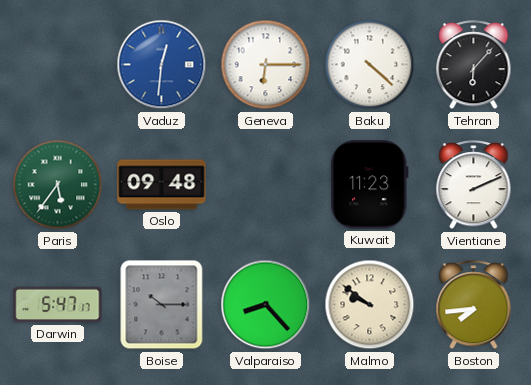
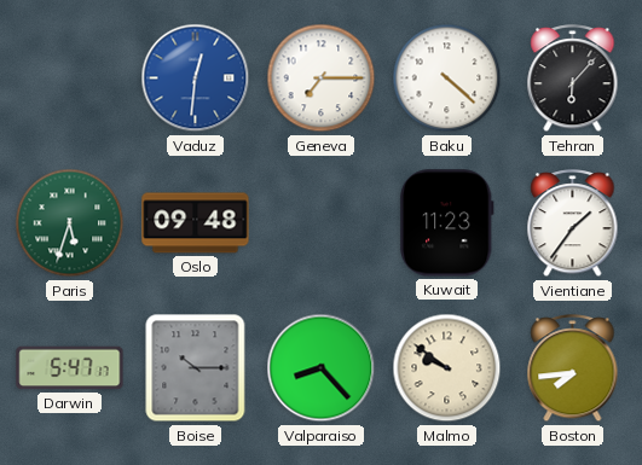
Geneva: 6:15 -> 7:15 (322, 79)
Paris: 5:36 -> 5:33 (70, 223)
Vientiane: 2:11 -> 1:36 (573, 223)
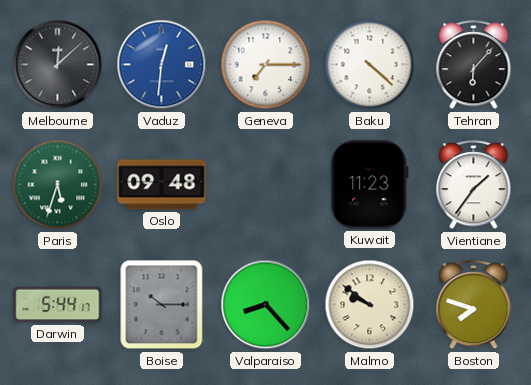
Melbourne: none -> 12:08 (58, 65)
Darwin: 5:47 -> 5:44 (58, 305)
Boston: 7:44 -> 7:48 (474, 305)
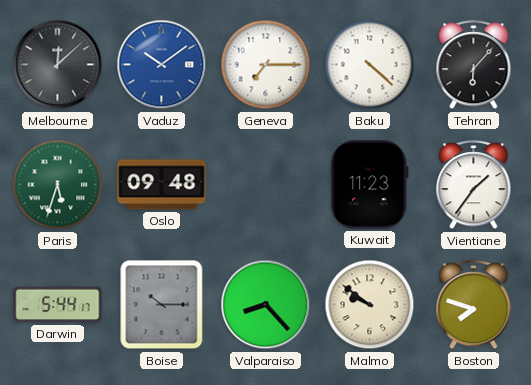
Vaduz: 12:31 -> 10:09 (162, 65)
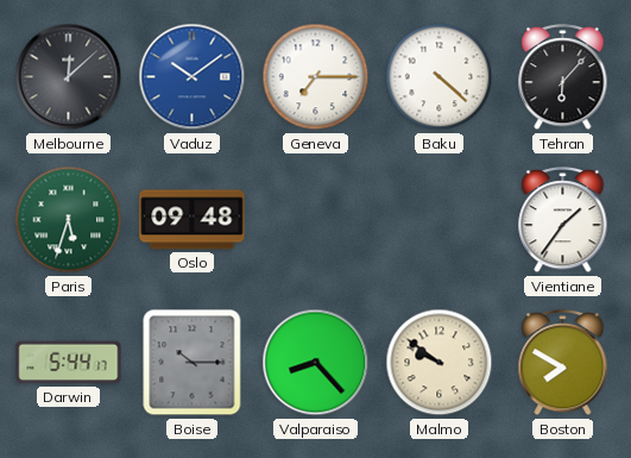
Kuwait: 11:23 -> none (370, 185)
Boston: 7:48 -> 7:50 (563, 363)
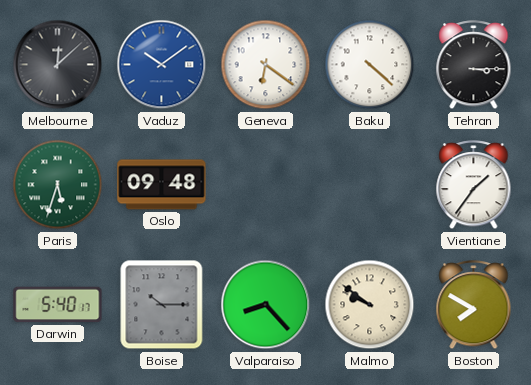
Geneva: 7:15 -> 6:21 (266, 65)
Tehran: 6:07 -> 3:15 (474, 65)
Darwin: 5:44 -> 5:40 (58, 305)
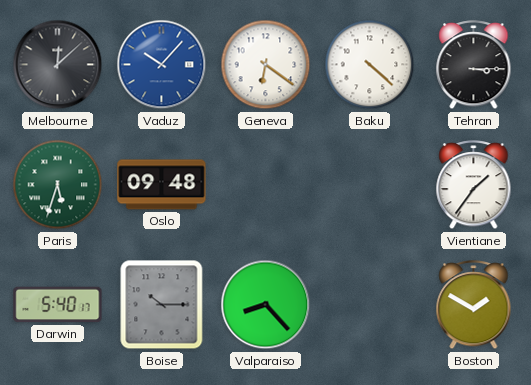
Vaduz: 10:09 -> 10:07 (162, 65)
Malmo: 9:51 -> none (370, 305)
Boston: 7:50 -> 1:50 (474, 305)
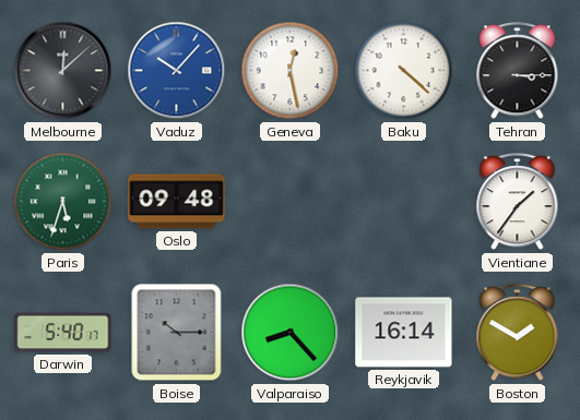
Geneva: 6:21 -> 12:28 (291, 71)
Reykjavik: none -> 16:14 (404, 333)
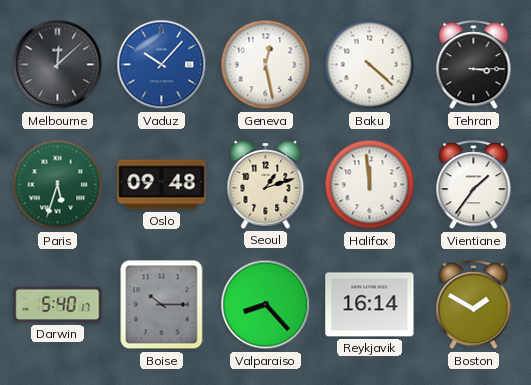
Seoul: none -> 1:12 (266, 185)
Halifax: none -> 11:59 (370, 185)
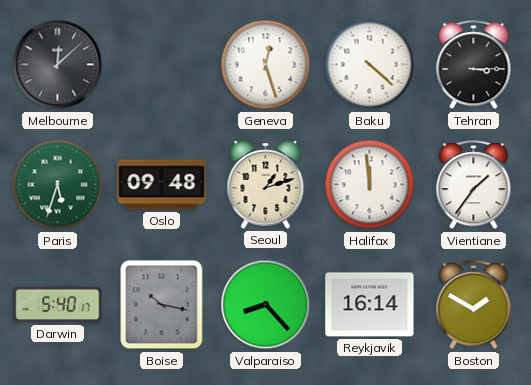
Vaduz: 10:07 -> none (162, 65)
Geneva: 12:28 -> 12:27 (266, 65)
Boise: 10:15 -> 10:17 (162, 305)
